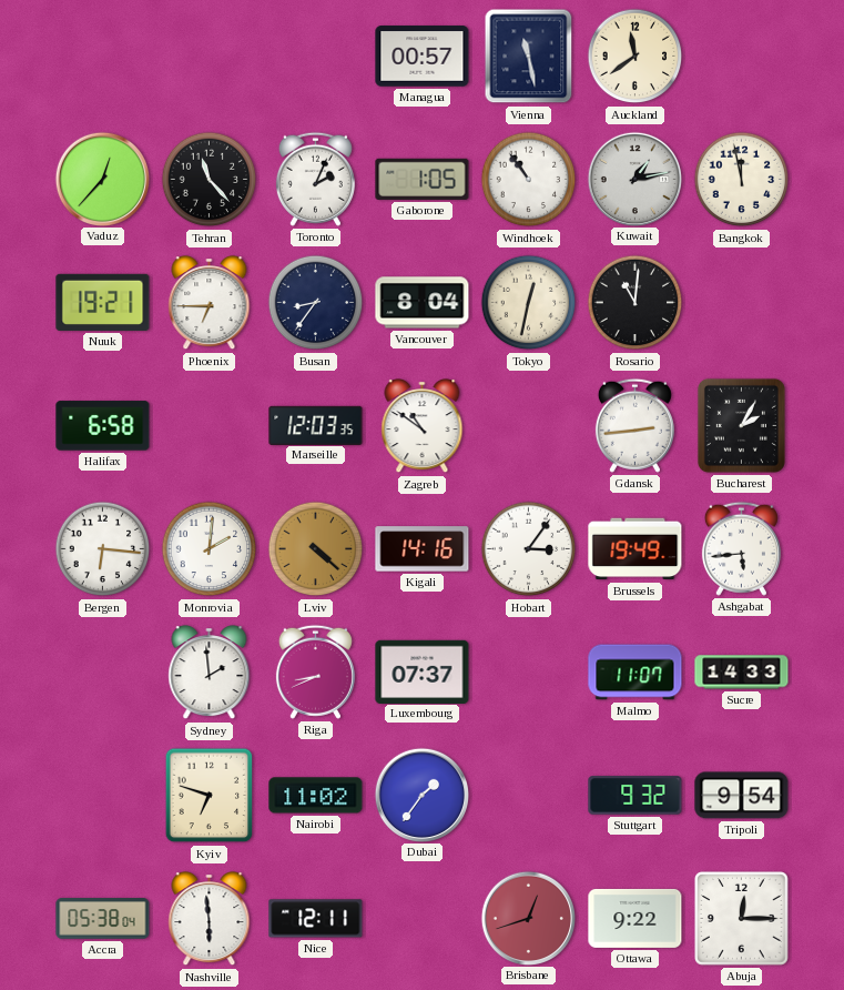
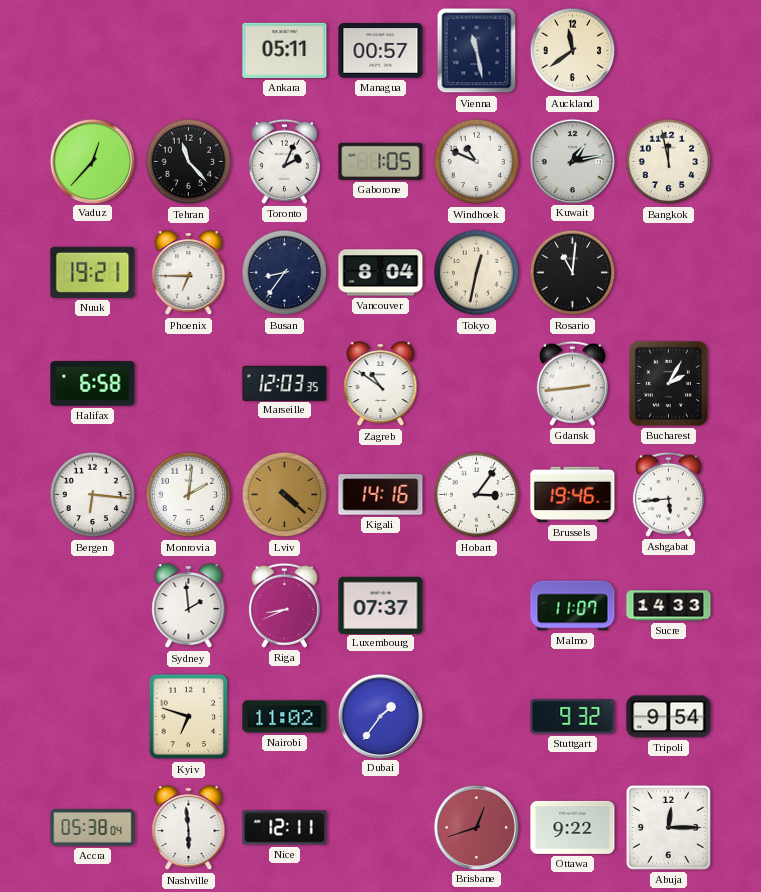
Ankara: none -> 05:11 (285, 50)
Windhoek: 10:54 -> 10:49 (477, 162)
Brussels: 19:49 -> 19:46 (573, 495)
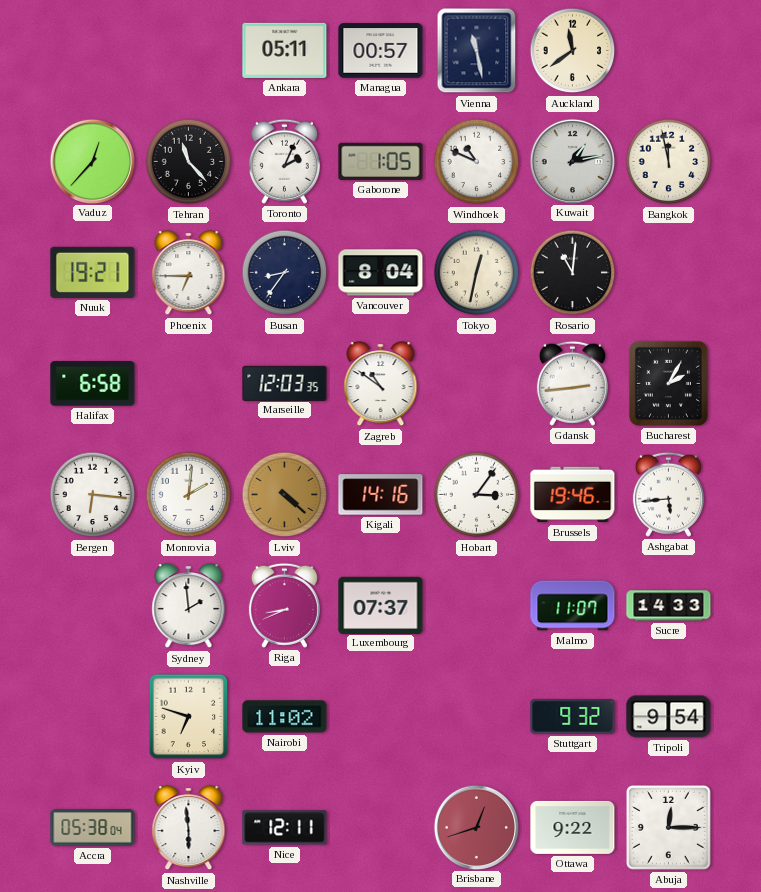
Dubai: 1:36 -> none (380, 716)
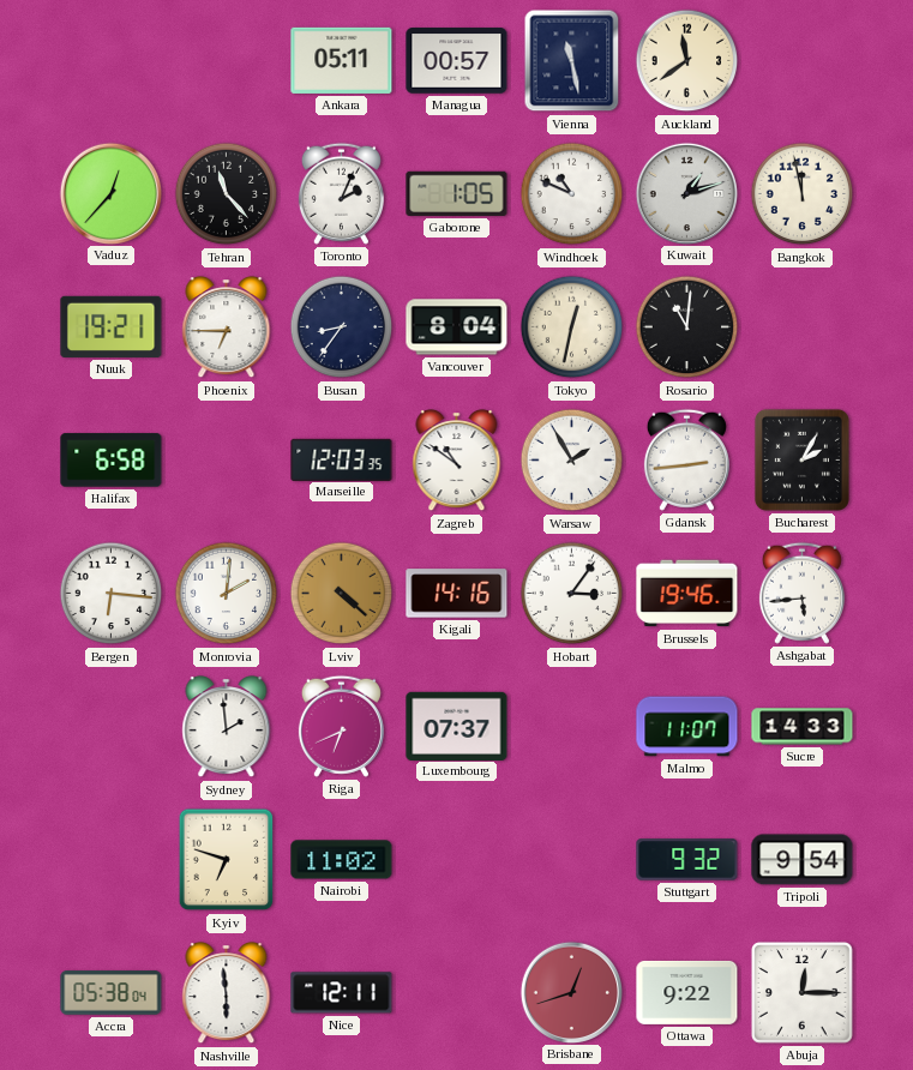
Kuwait: 1:13 -> 1:12 (686, 193)
Warsaw: none -> 1:55 (572, 461)
Riga: 8:41 -> 6:41 (341, 726)
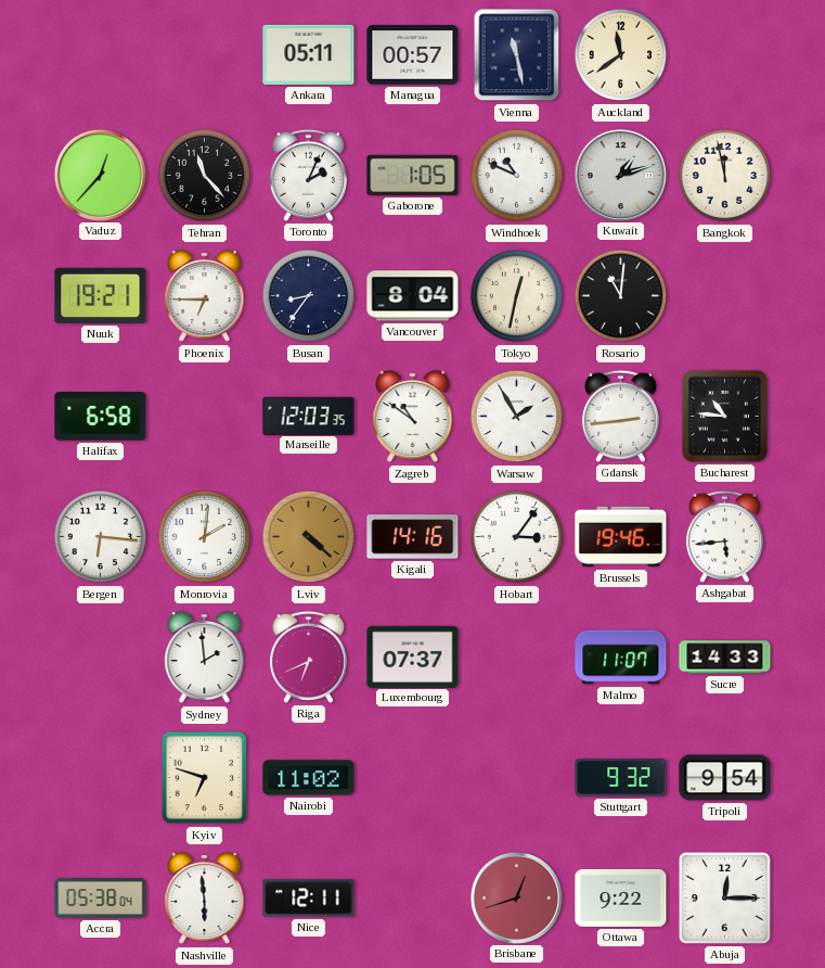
Bucharest: 2:05 -> 10:46 (724, 416)
